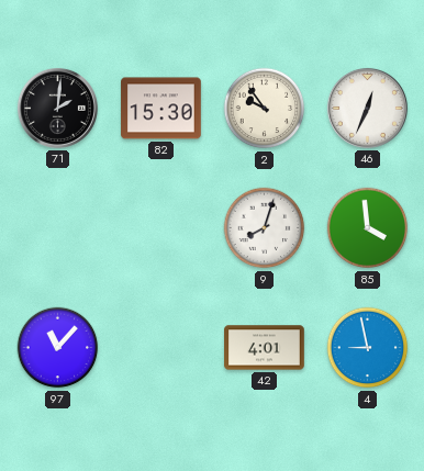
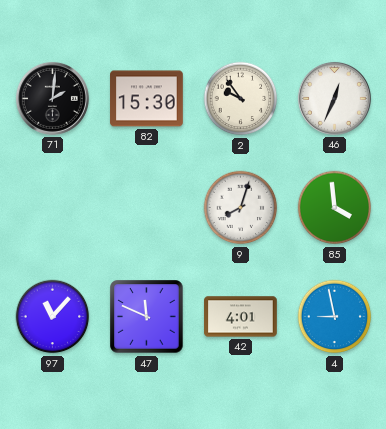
47: none -> 11:49 (147, 317)
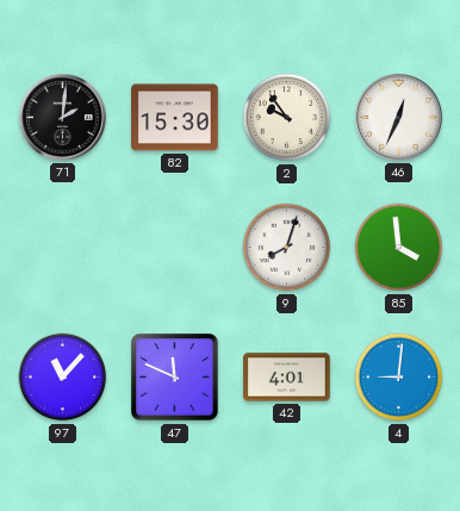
4: 8:58 -> 9:01 (399, 378)
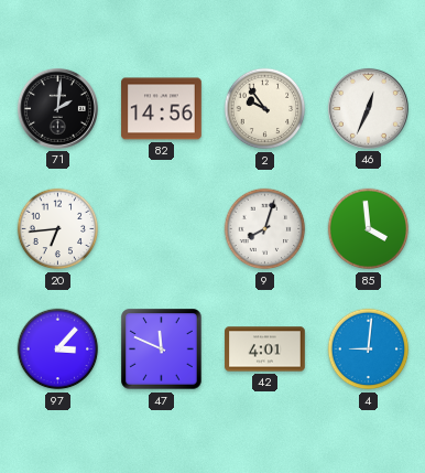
82: 15:30 -> 14:56 (162, 109)
20: none -> 6:44 (58, 229)
97: 11:07 -> 3:07 (58, 350)
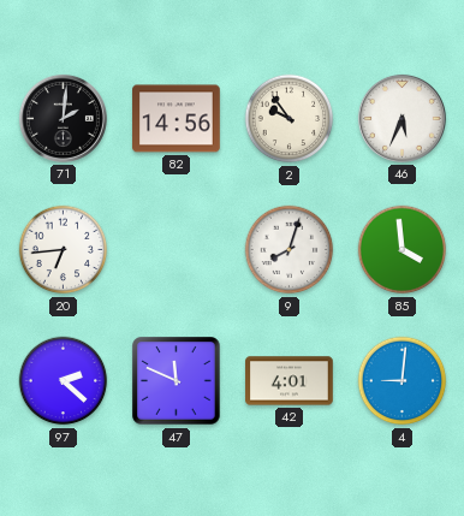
46: 12:34 -> 5:34 (401, 118)
97: 3:07 -> 2:22 (64, 381)
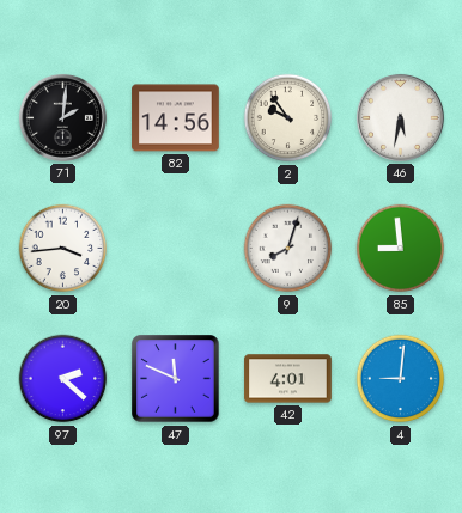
46: 5:34 -> 5:32 (400, 117)
20: 6:44 -> 3:44 (63, 249)
85: 3:59 -> 8:59 (401, 249)
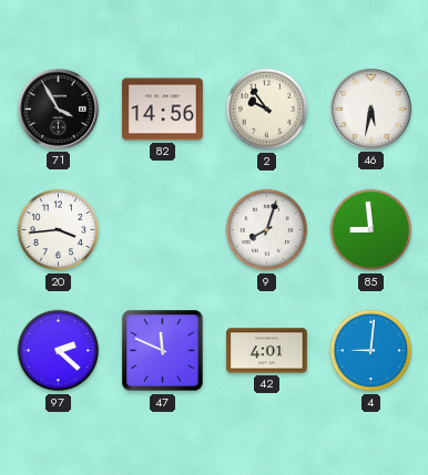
71: 2:01 -> 3:55 (58, 109)
